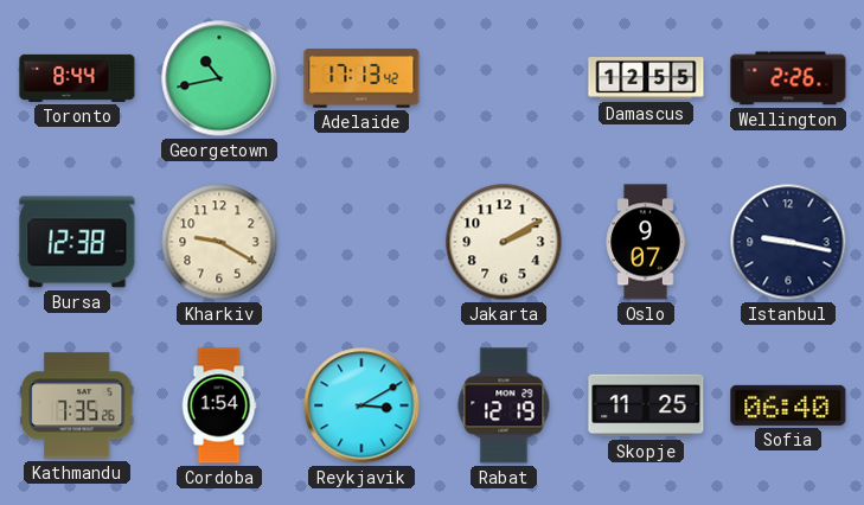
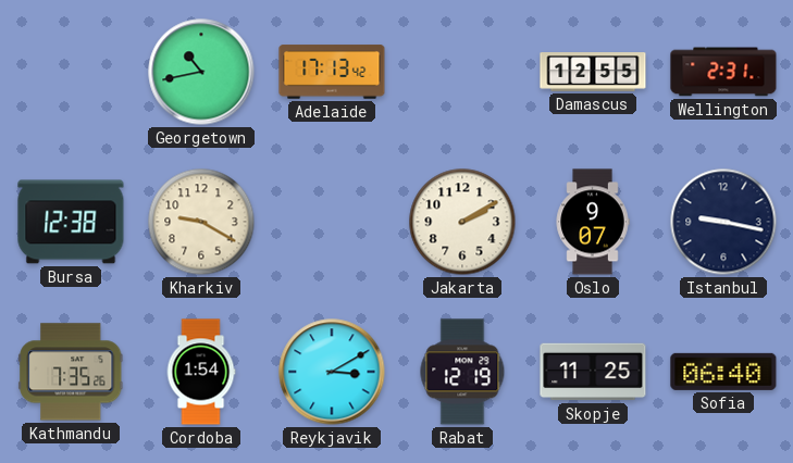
Toronto: 8:44 -> none (77, 78)
Wellington: 2:26 -> 2:31 (723, 72)
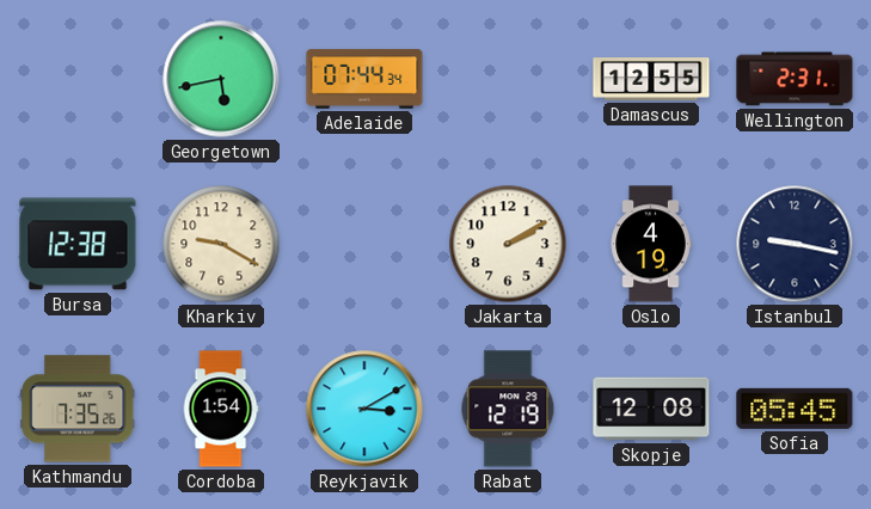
Georgetown: 10:43 -> 5:43 (221, 79)
Adelaide: 17:13 -> 07:44 (364, 79)
Oslo: 9:07 -> 4:19 (651, 244)
Skopje: 11:25 -> 12:08 (651, 409)
Sofia: 06:40 -> 05:45 (795, 409)
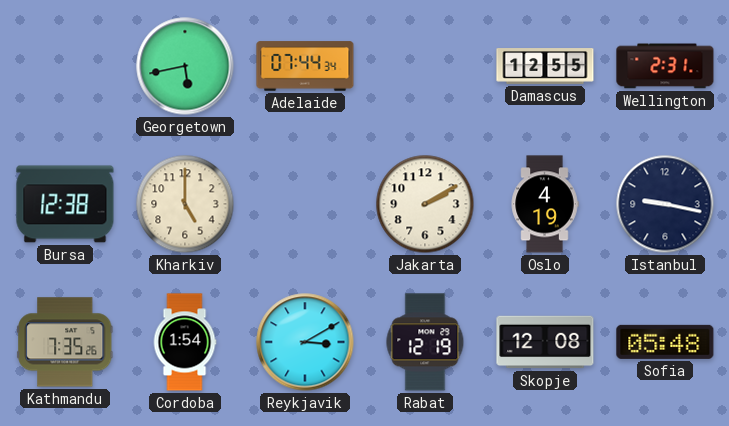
Kharkiv: 9:20 -> 5:00 (185, 204)
Sofia: 05:45 -> 05:48 (665, 342)
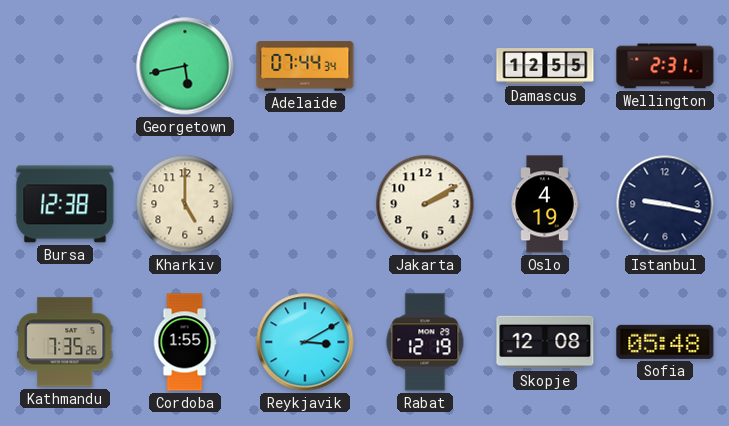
Cordoba: 1:54 -> 1:55 (185, 342)
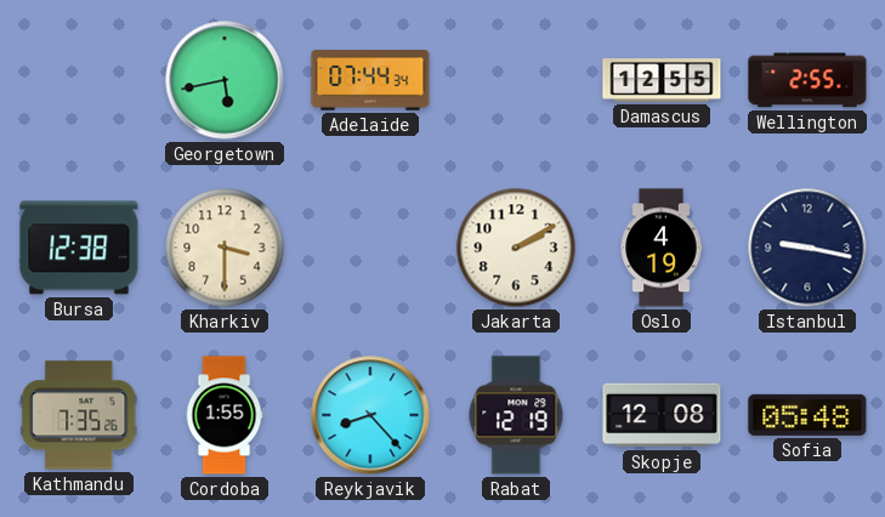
Wellington: 2:31 -> 2:55 (807, 80)
Kharkiv: 5:00 -> 3:30 (225, 248)
Reykjavik: 3:10 -> 8:23 (370, 415)
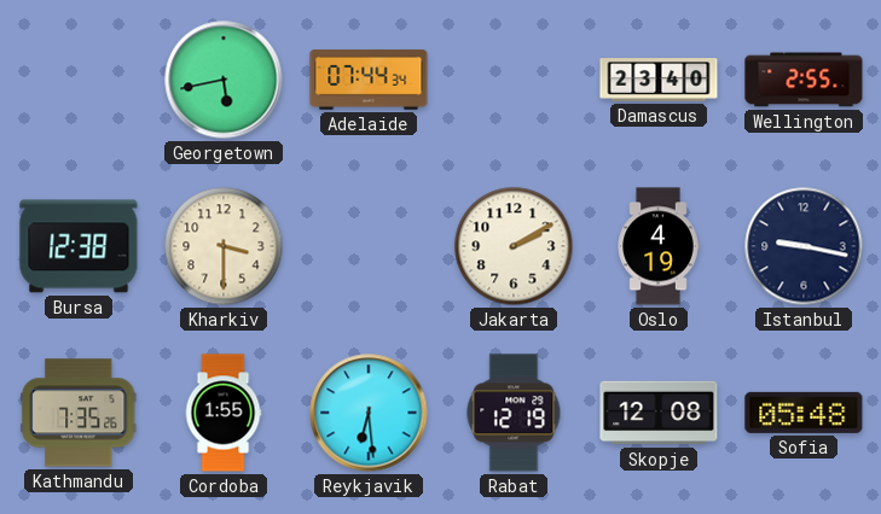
Damascus: 12:55 -> 23:40 (659, 80)
Reykjavik: 8:23 -> 6:29 (369, 413)
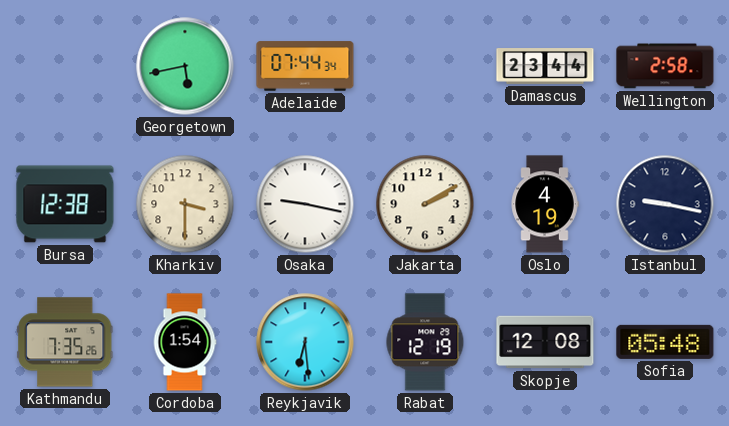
Damascus: 23:40 -> 23:44 (545, 66)
Wellington: 2:55 -> 2:58 (665, 66)
Osaka: none -> 9:17 (305, 204)
Cordoba: 1:55 -> 1:54 (185, 342)
